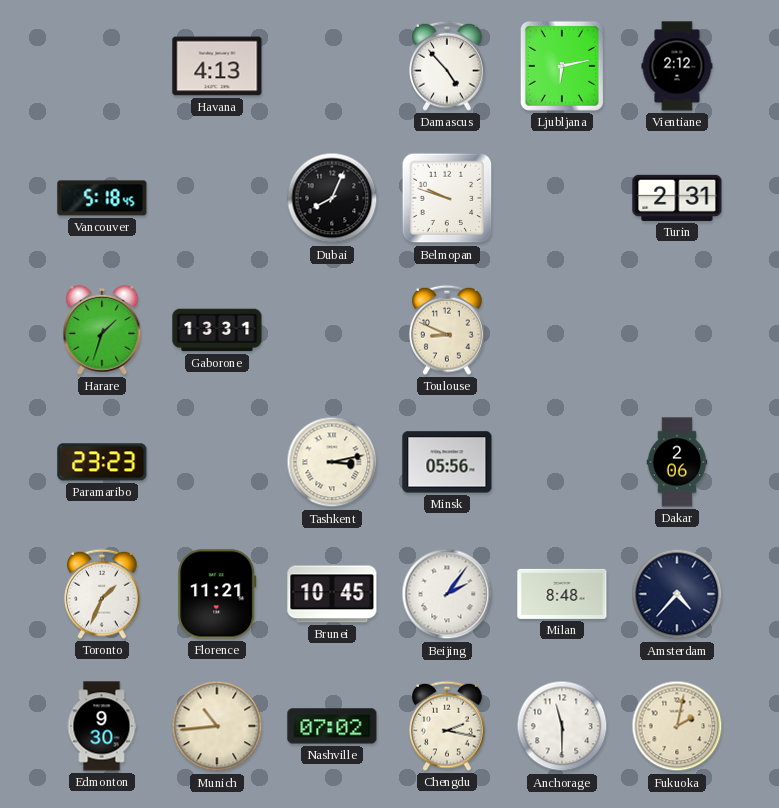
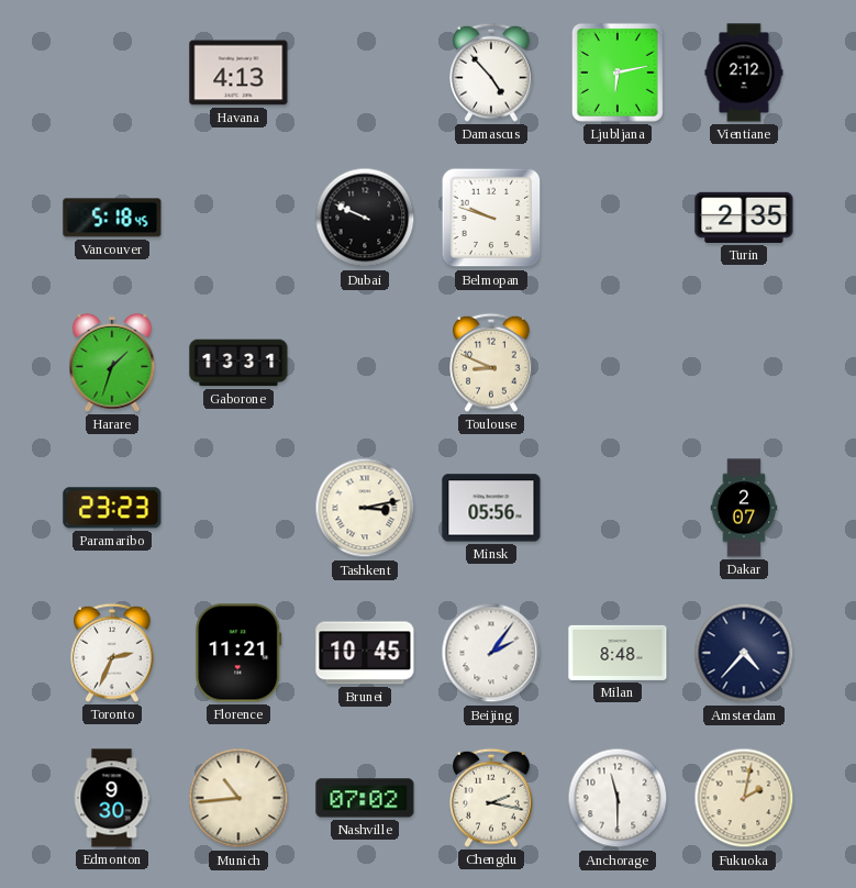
Dubai: 8:04 -> 9:49 (365, 218)
Turin: 2:31 -> 2:35 (744, 218)
Dakar: 2:06 -> 2:07 (744, 508)
Toronto: 1:34 -> 2:34 (112, 653)
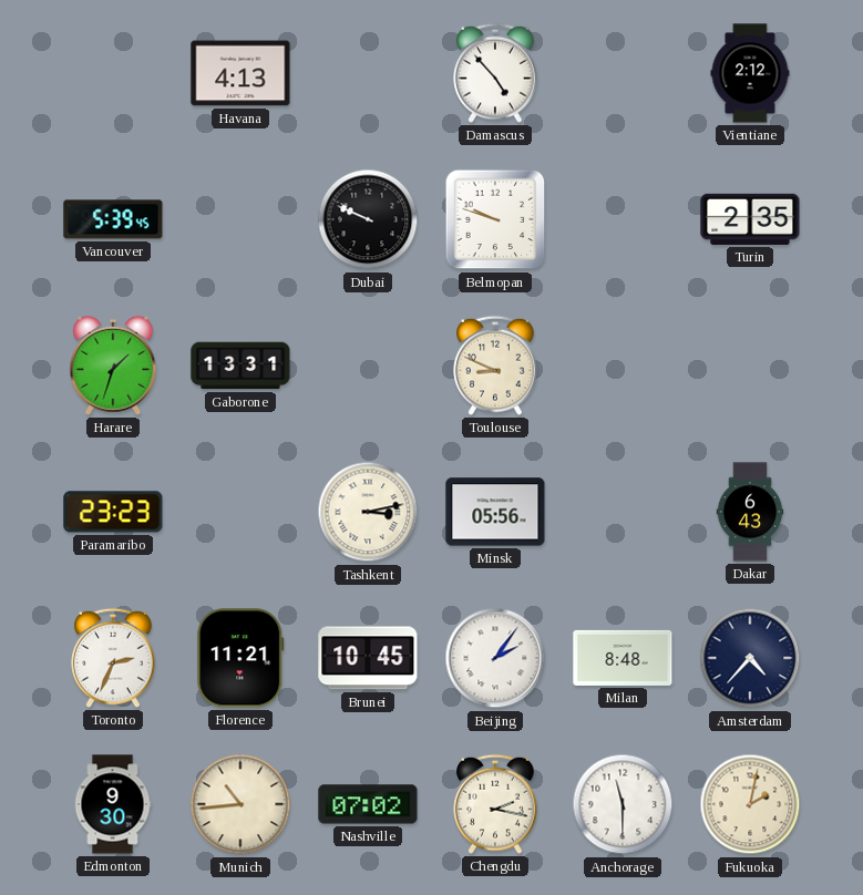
Ljubljana: 6:13 -> none (618, 73)
Vancouver: 5:18 -> 5:39 (113, 219)
Dakar: 2:07 -> 6:43 (750, 512)
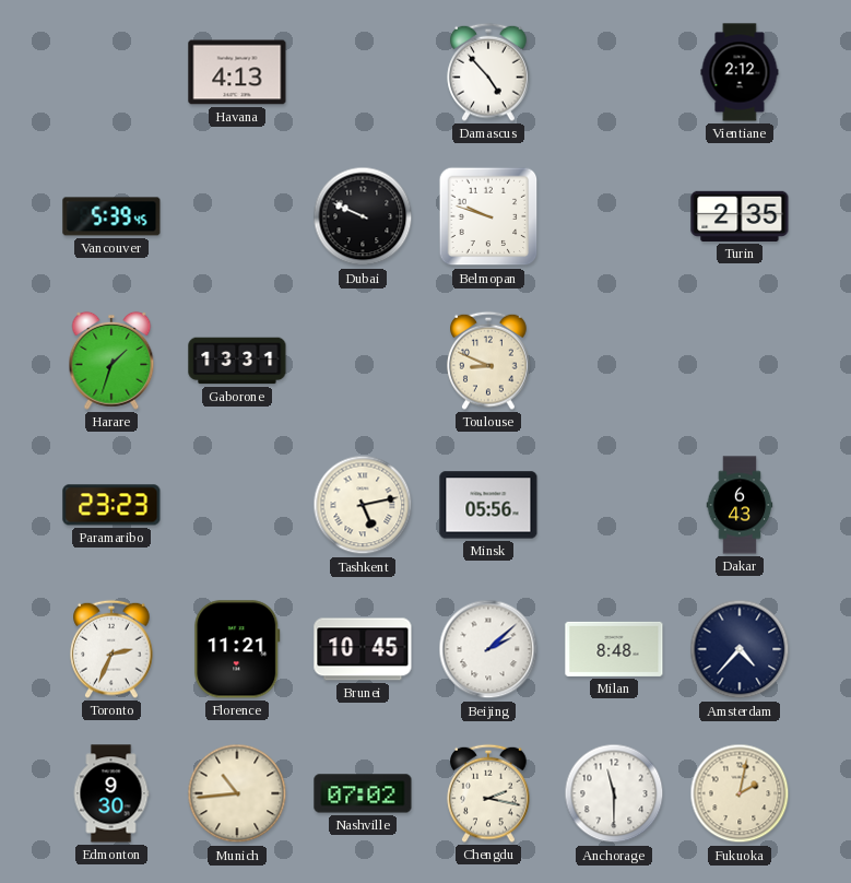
Tashkent: 3:13 -> 5:13 (363, 505)
Beijing: 2:06 -> 2:08 (488, 649)
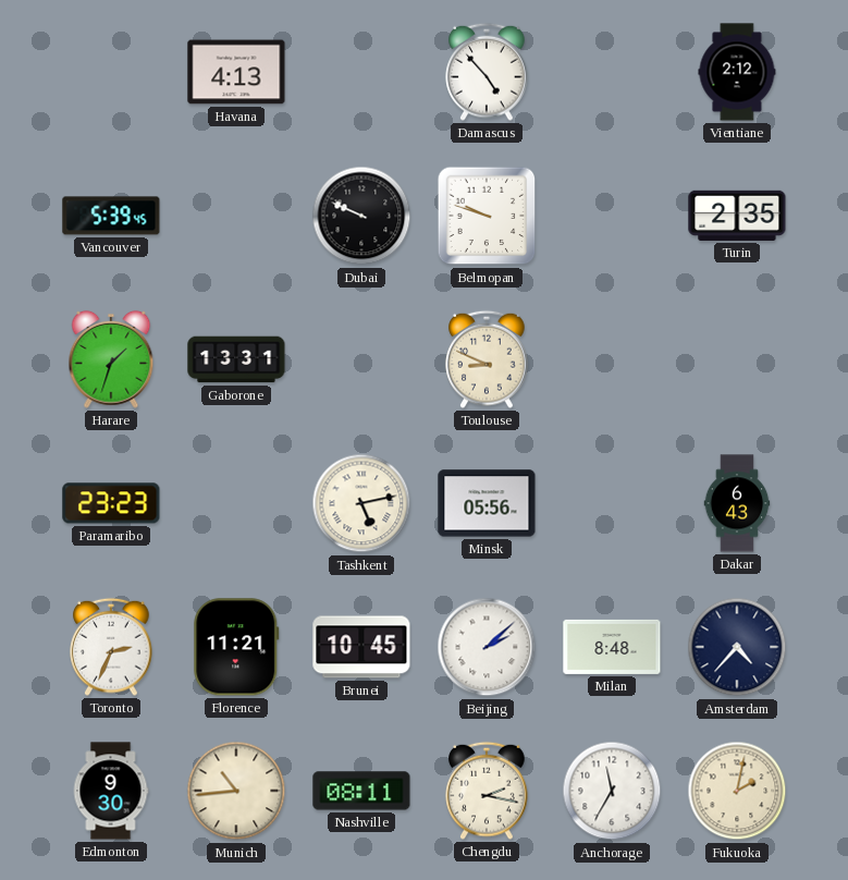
Nashville: 07:02 -> 08:11 (361, 791)
Anchorage: 11:30 -> 11:35 (612, 791)
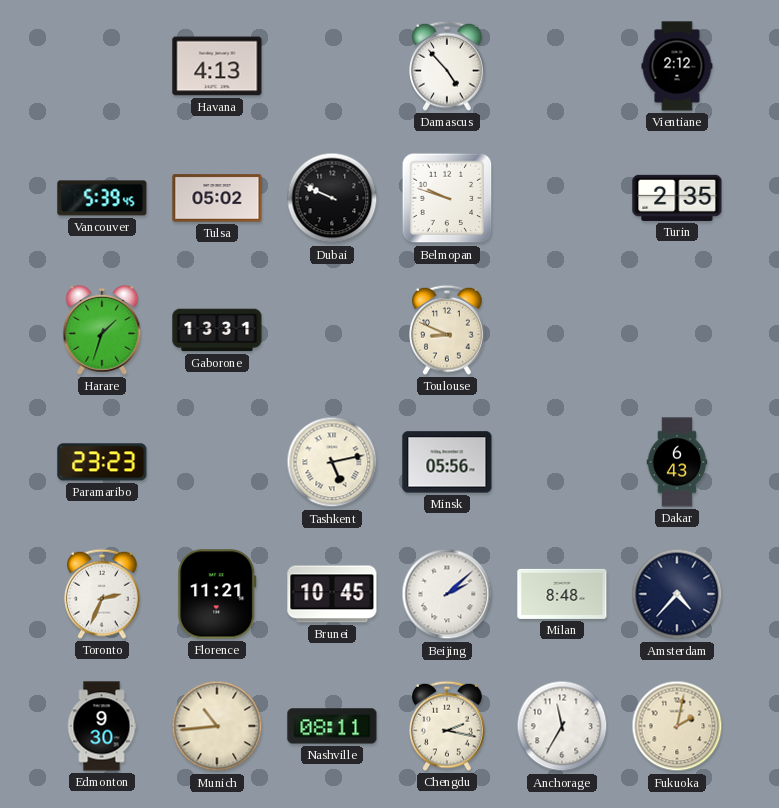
Tulsa: none -> 05:02 (217, 198)
